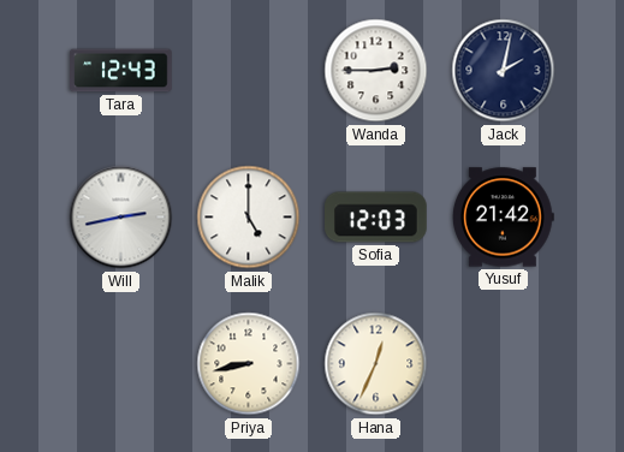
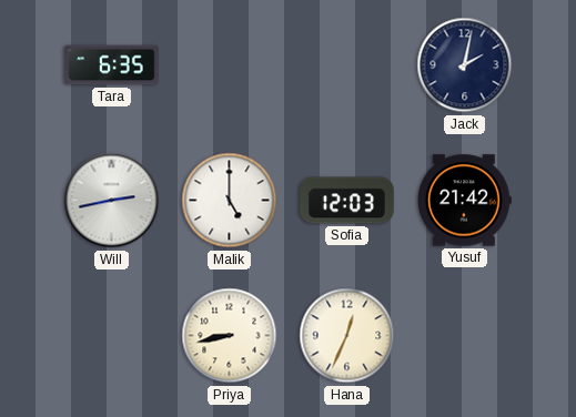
Tara: 12:43 -> 6:35 (112, 65)
Wanda: 2:45 -> none (376, 71)
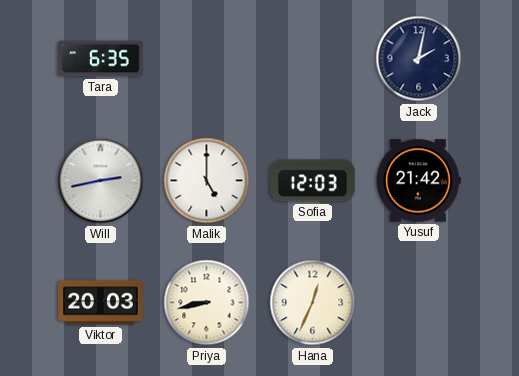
Viktor: none -> 20:03 (101, 303)
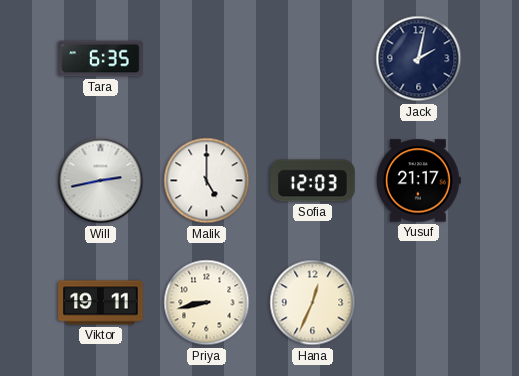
Yusuf: 21:42 -> 21:17 (418, 181)
Viktor: 20:03 -> 19:11 (101, 303)
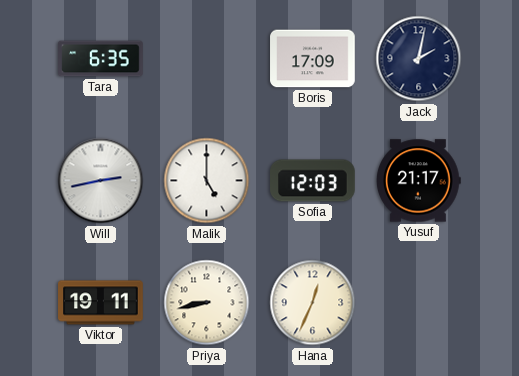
Boris: none -> 17:09 (313, 59)
